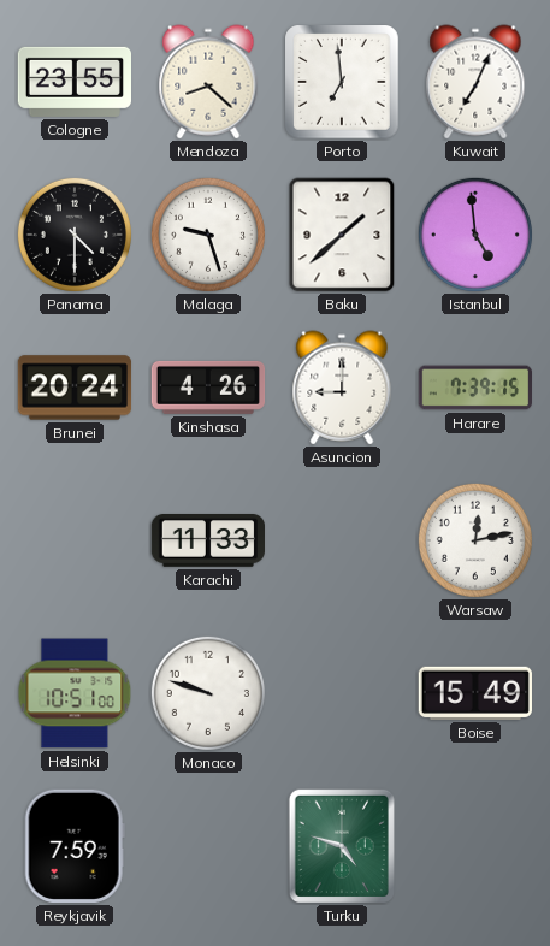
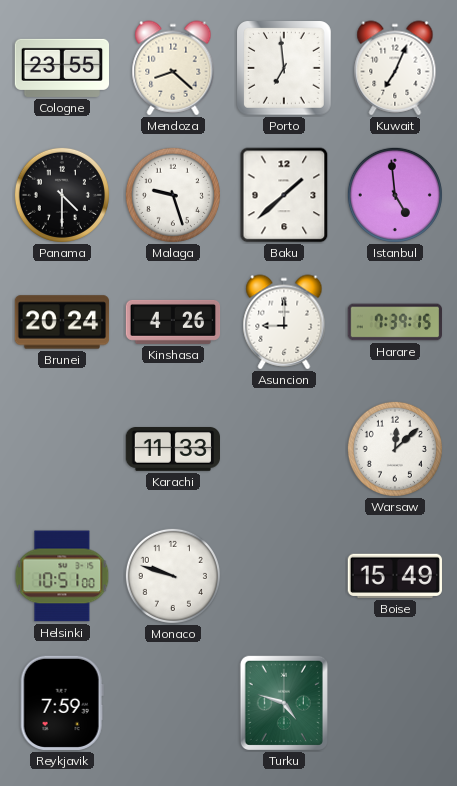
Warsaw: 12:13 -> 12:08 (395, 449)
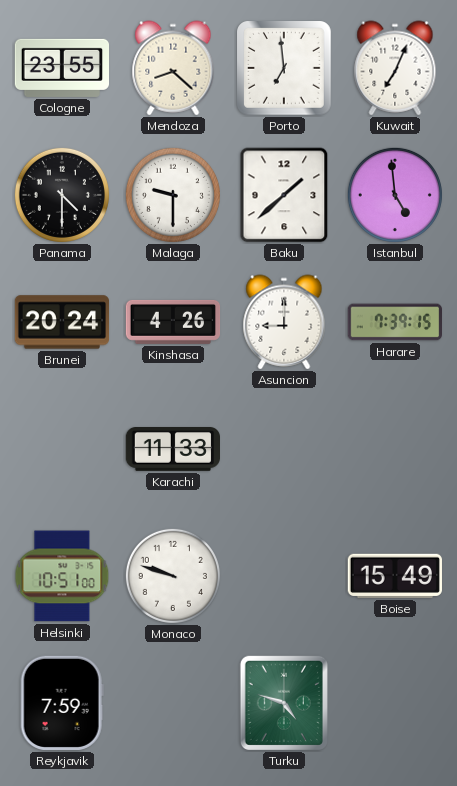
Malaga: 9:27 -> 9:30 (173, 195)
Warsaw: 12:08 -> none (395, 449)
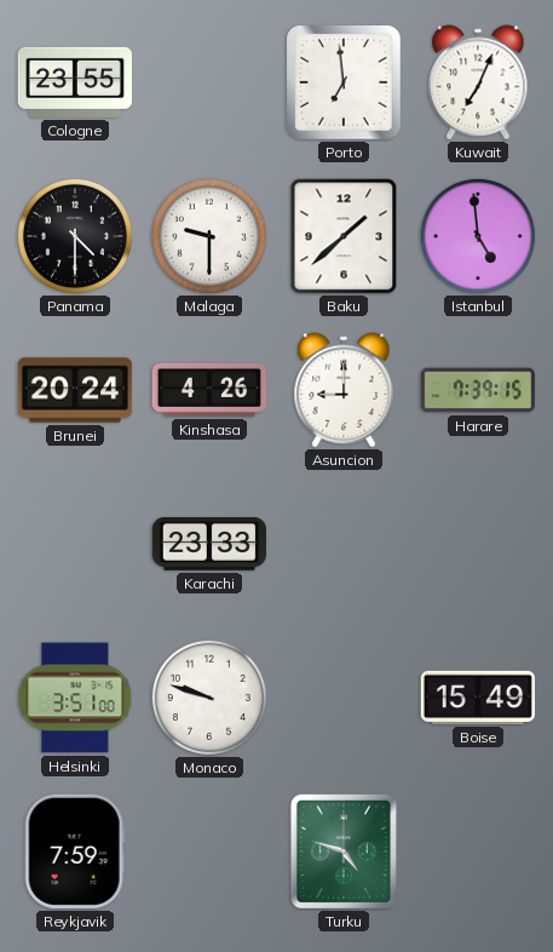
Mendoza: 8:22 -> none (173, 68)
Karachi: 11:33 -> 23:33 (208, 545)
Helsinki: 10:51 -> 3:51 (75, 698)
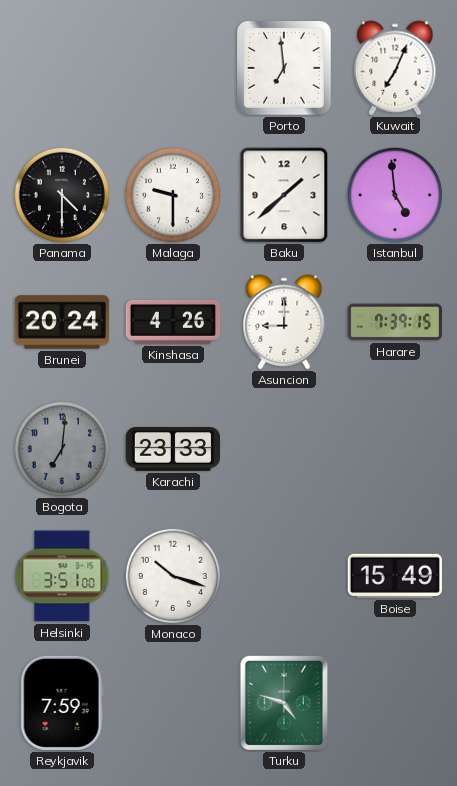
Cologne: 23:55 -> none (74, 82)
Bogota: none -> 7:01 (62, 449)
Monaco: 9:48 -> 10:18 (173, 576)
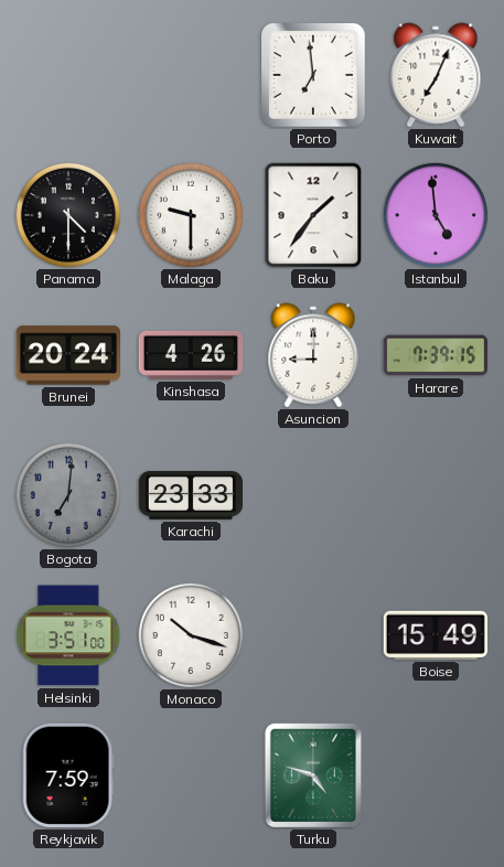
Baku: 1:38 -> 1:36 (313, 215)
